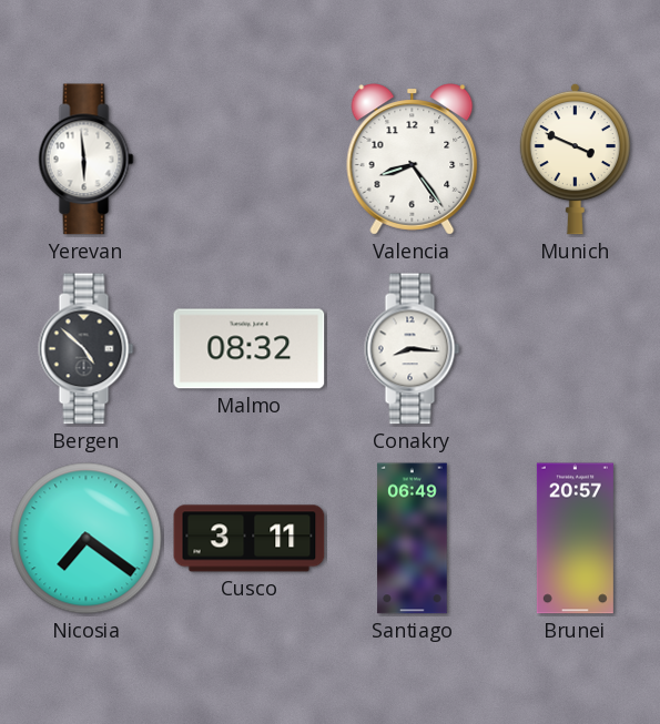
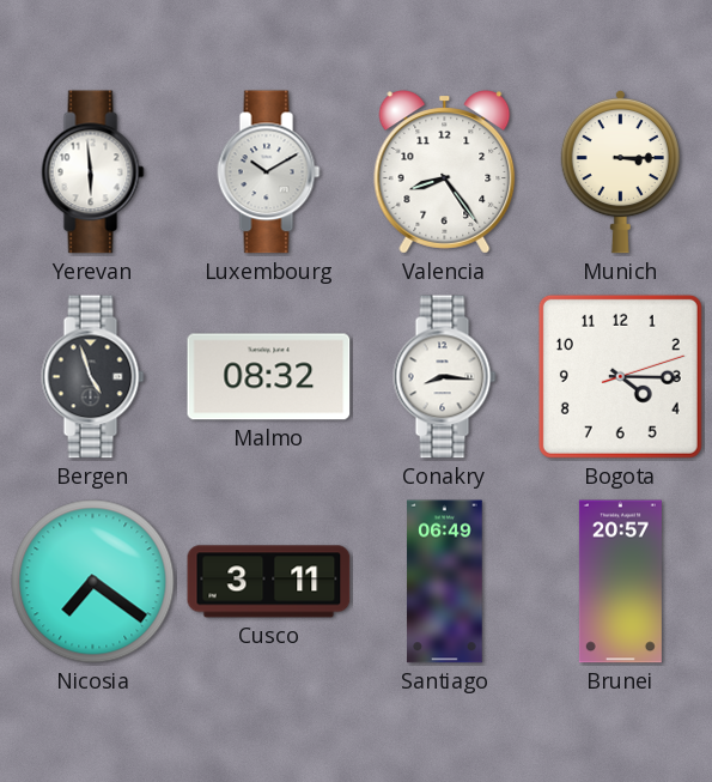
Luxembourg: none -> 10:10 (269, 172)
Munich: 3:49 -> 3:15 (620, 171)
Bergen: 4:52 -> 4:57 (93, 377)
Bogota: none -> 4:15 (620, 376)
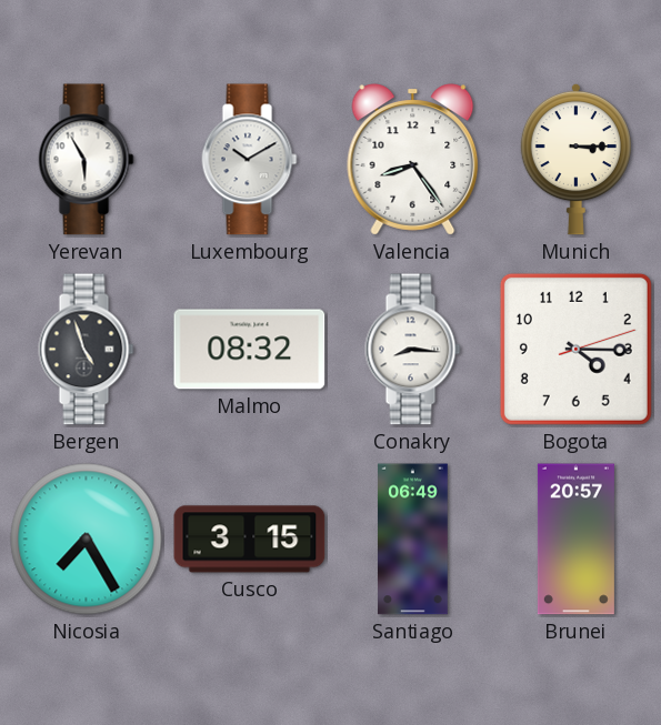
Yerevan: 5:59 -> 5:55 (87, 160)
Nicosia: 7:21 -> 7:25 (87, 540)
Cusco: 3:11 -> 3:15 (250, 540)
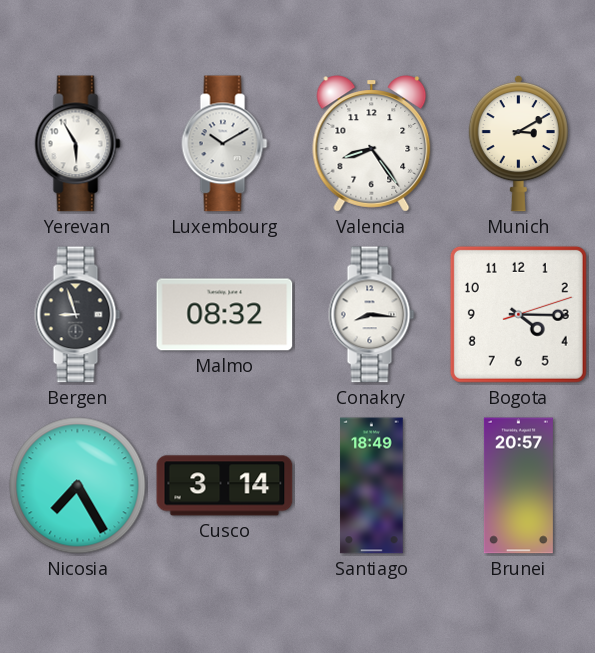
Munich: 3:15 -> 3:10 (518, 143)
Bergen: 4:57 -> 8:57 (78, 315)
Cusco: 3:15 -> 3:14 (225, 486)
Santiago: 06:49 -> 18:49 (372, 486)
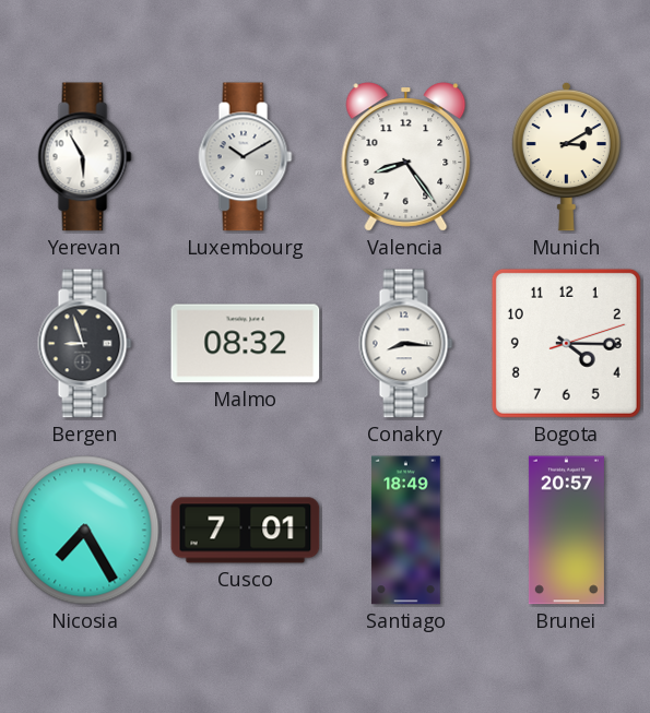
Cusco: 3:14 -> 7:01 (246, 531)
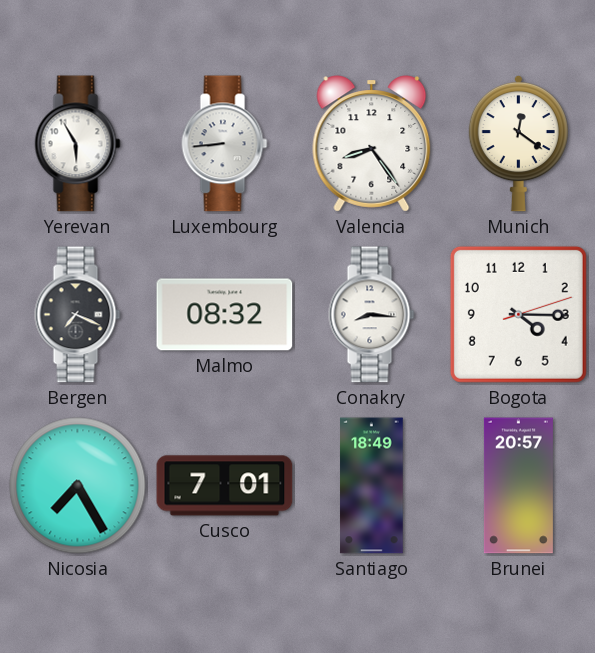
Luxembourg: 10:10 -> 8:44 (225, 144)
Munich: 3:10 -> 12:21 (518, 143)
Bergen: 8:57 -> 7:19 (78, 315)
